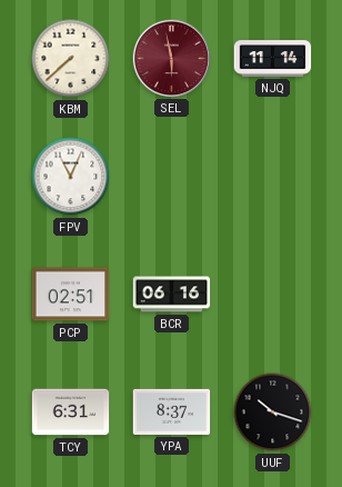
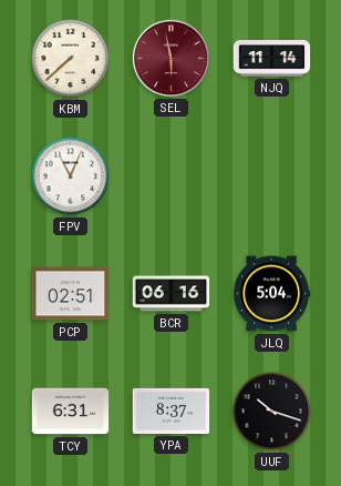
JLQ: none -> 5:04 (272, 294)
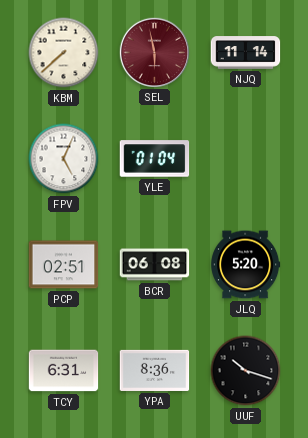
FPV: 11:04 -> 5:04 (64, 159)
YLE: none -> 01:04 (155, 159)
BCR: 06:16 -> 06:08 (155, 265)
JLQ: 5:04 -> 5:20 (246, 265)
YPA: 8:37 -> 8:36 (155, 370)
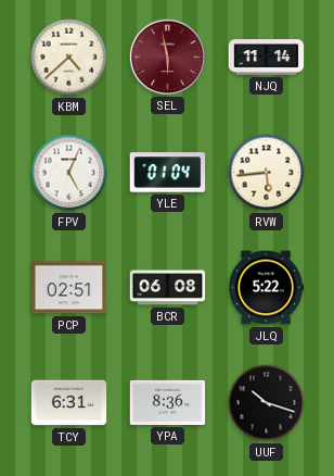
KBM: 7:38 -> 4:38 (69, 58)
RVW: none -> 5:44 (267, 173)
JLQ: 5:20 -> 5:22 (267, 288)
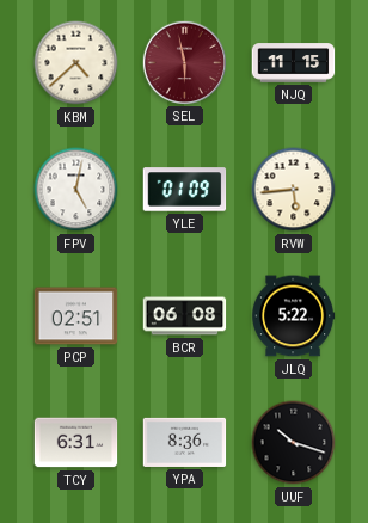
NJQ: 11:14 -> 11:15 (294, 63)
FPV: 5:04 -> 5:02 (76, 190)
YLE: 01:04 -> 01:09 (185, 190)
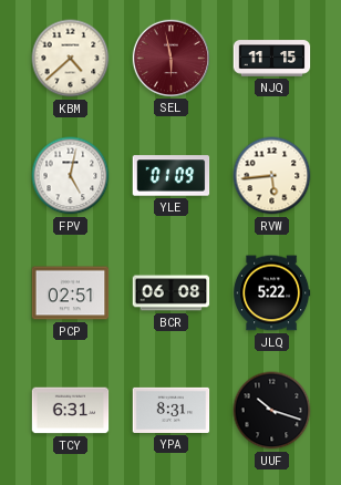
YPA: 8:36 -> 8:31 (172, 410)
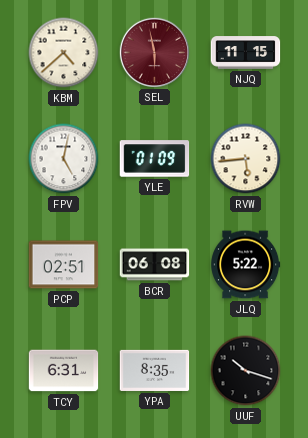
YPA: 8:31 -> 8:35 (155, 370)
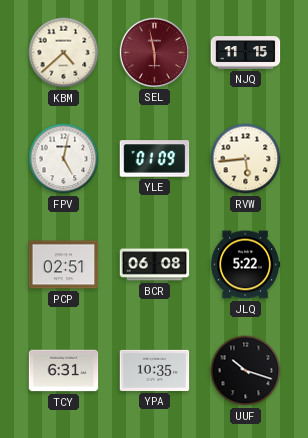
YPA: 8:35 -> 10:35 (155, 370)
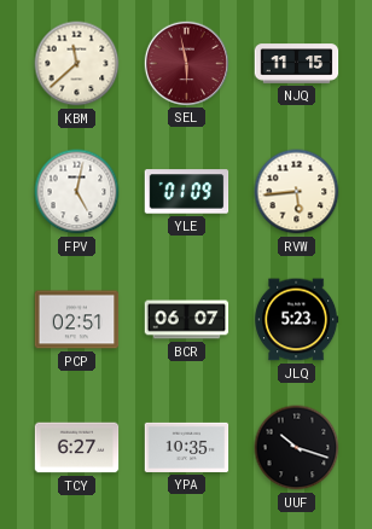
KBM: 4:38 -> 11:38 (77, 64)
BCR: 06:08 -> 06:07 (187, 320)
JLQ: 5:22 -> 5:23 (297, 320)
TCY: 6:31 -> 6:27 (77, 448)
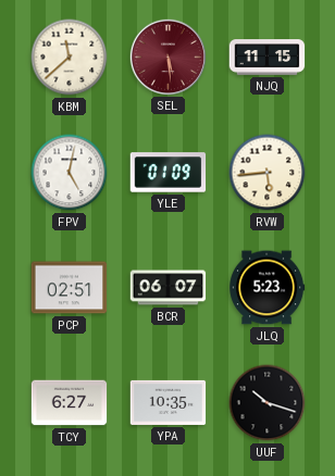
SEL: 5:58 -> 5:29 (167, 57)
